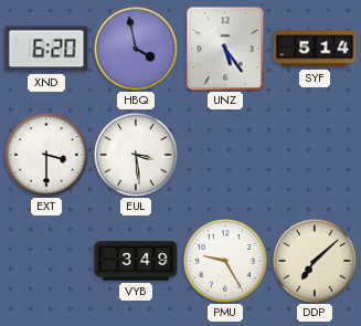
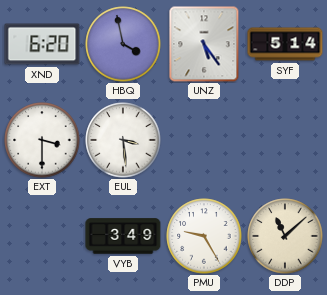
DDP: 7:08 -> 11:08 (285, 236)
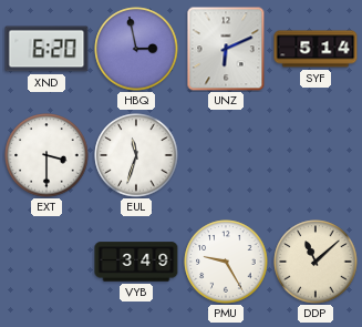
HBQ: 3:58 -> 2:58 (136, 49)
UNZ: 5:24 -> 6:11 (226, 49)
EUL: 3:29 -> 11:33 (136, 155)
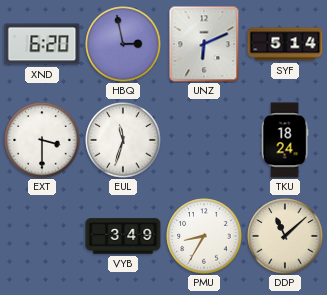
TKU: none -> 18:24 (285, 140)
PMU: 9:25 -> 8:35 (204, 236)
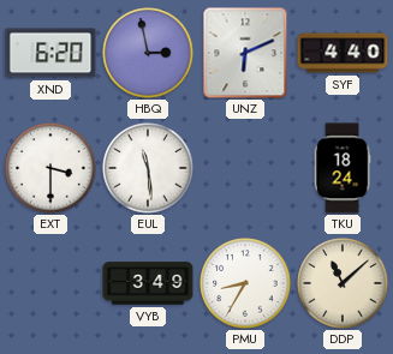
SYF: 5:14 -> 4:40 (343, 53)
EUL: 11:33 -> 11:29 (148, 168)
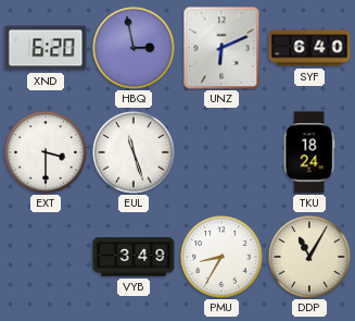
SYF: 4:40 -> 6:40 (309, 48)
EUL: 11:29 -> 11:27 (134, 152)
DDP: 11:08 -> 11:05 (309, 257)
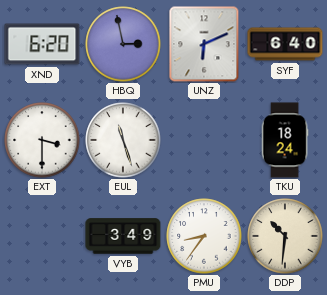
PMU: 8:35 -> 8:36 (204, 236)
DDP: 11:05 -> 10:31 (285, 236)
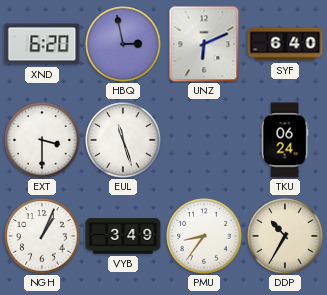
TKU: 18:24 -> 06:24 (285, 140)
NGH: none -> 1:04 (42, 236)
DDP: 10:31 -> 10:35 (285, 236)
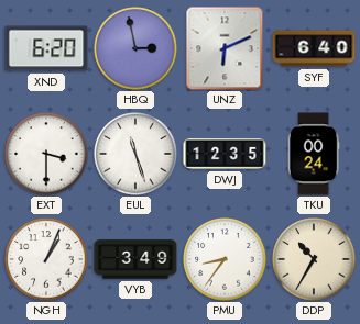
DWJ: none -> 12:35 (225, 155)
TKU: 06:24 -> 00:24 (314, 154)
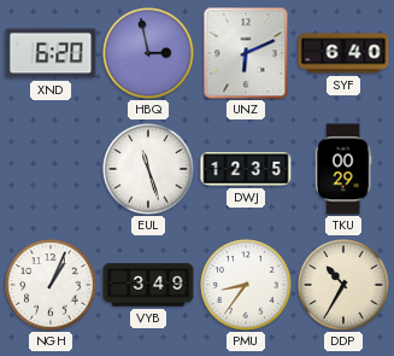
EXT: 3:30 -> none (46, 154)
TKU: 00:24 -> 00:29 (343, 169)
